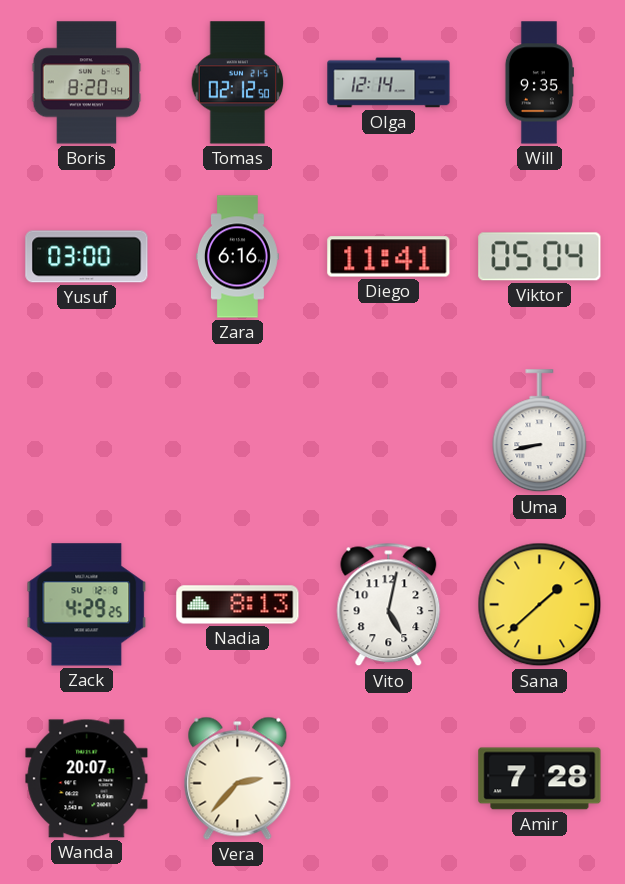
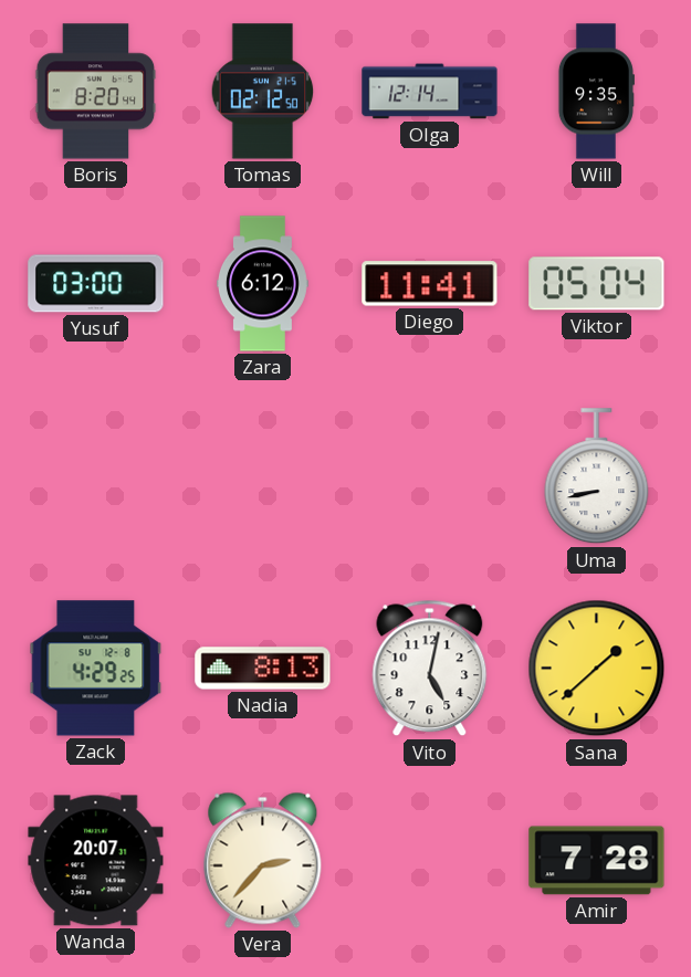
Zara: 6:16 -> 6:12 (263, 284)
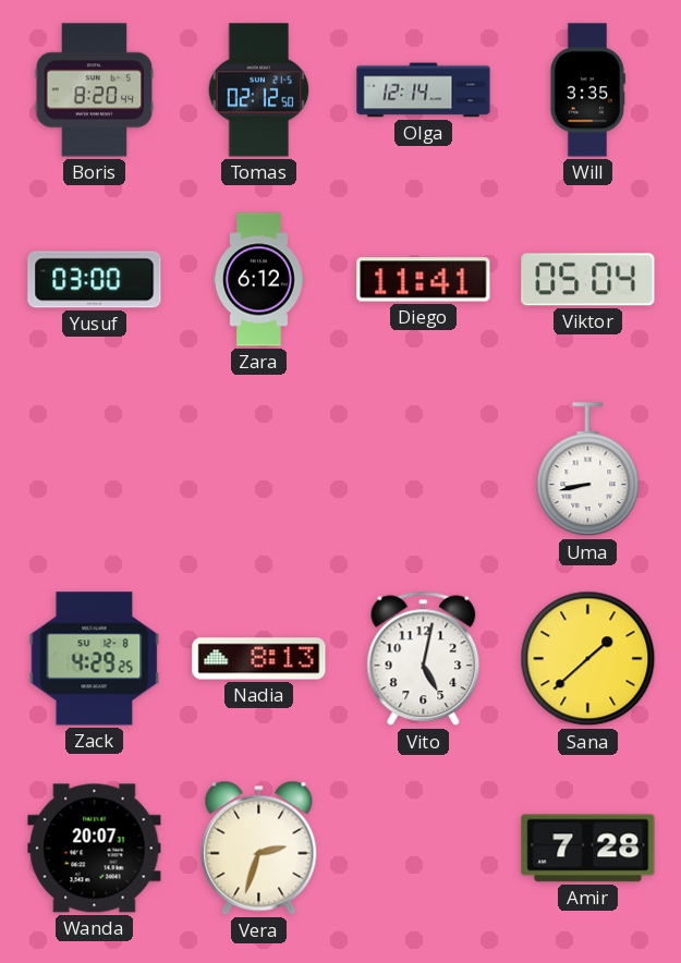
Will: 9:35 -> 3:35 (587, 90)
Vera: 2:37 -> 2:33 (259, 848)
